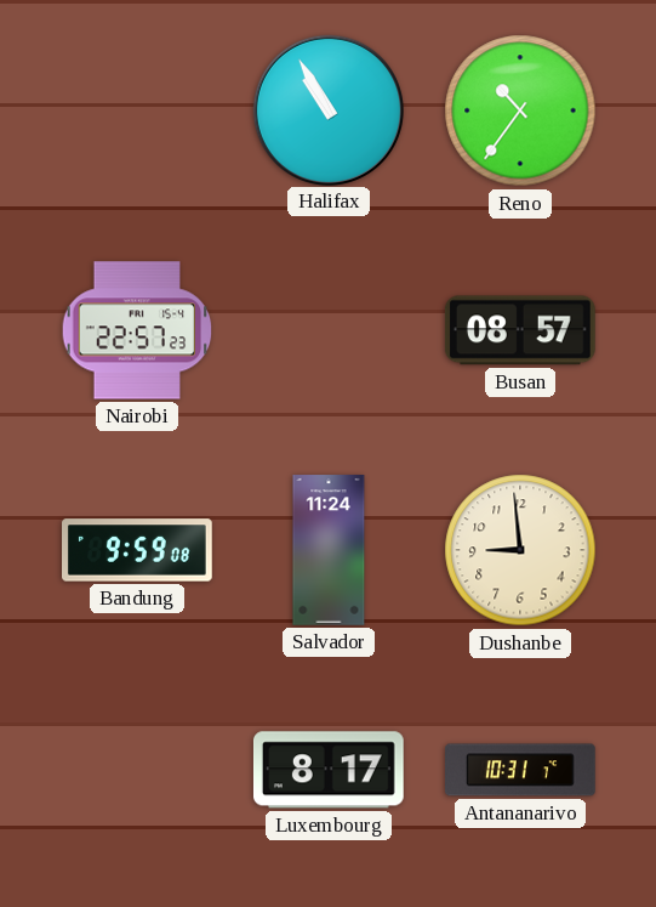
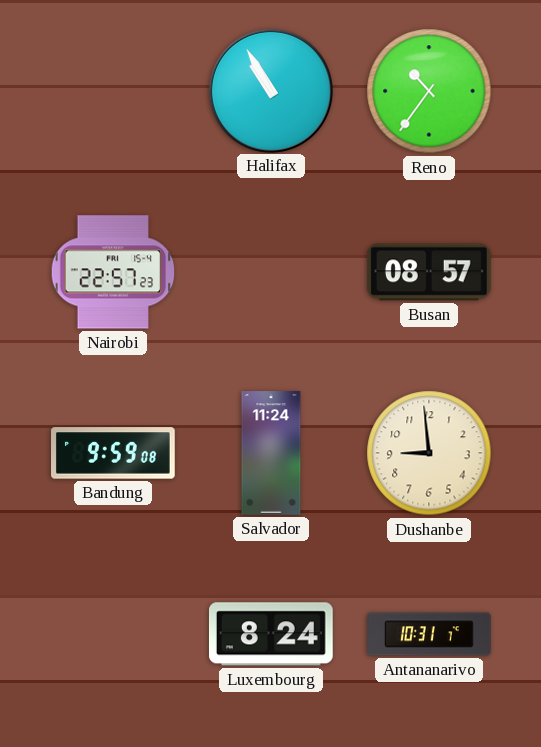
Luxembourg: 8:17 -> 8:24 (271, 634)
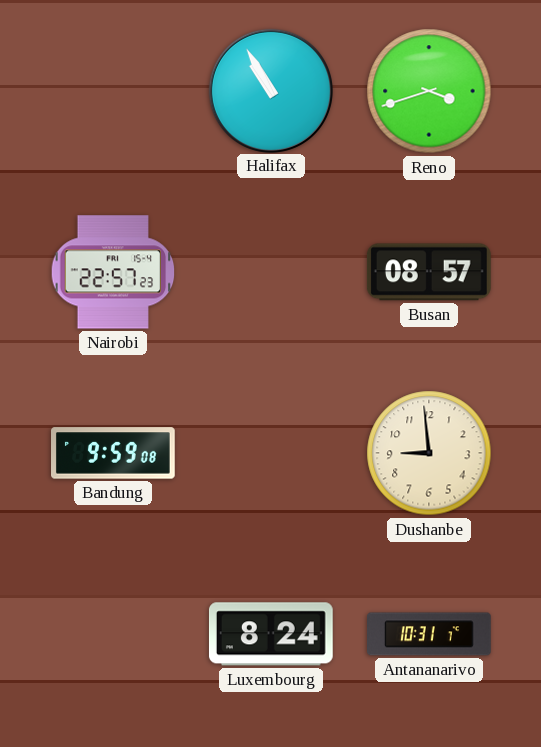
Reno: 10:36 -> 3:42 (429, 91)
Salvador: 11:24 -> none (271, 453)
